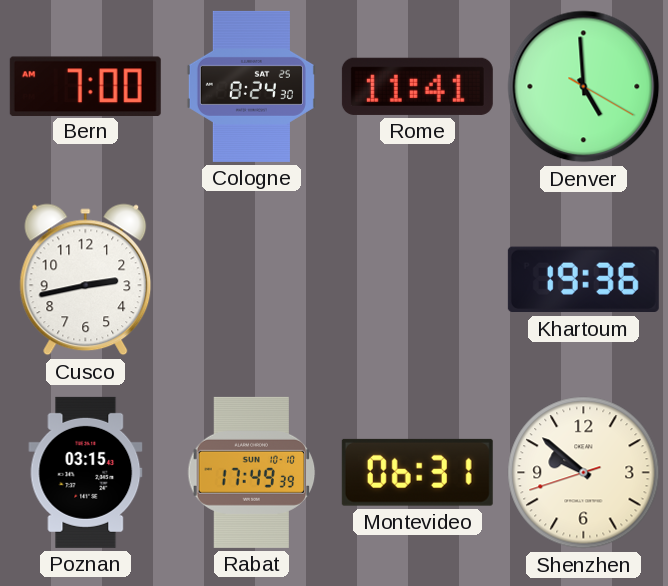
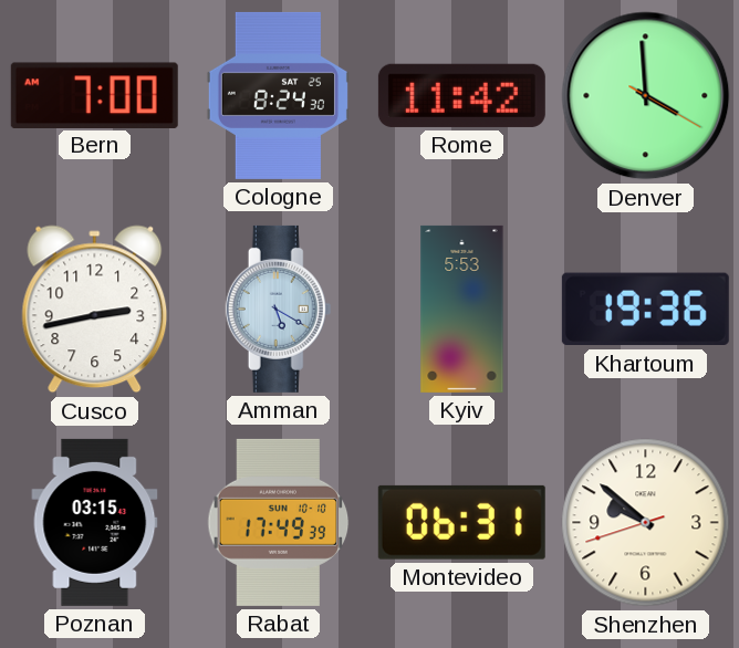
Rome: 11:41 -> 11:42 (461, 95)
Denver: 4:59 -> 3:59 (646, 96)
Amman: none -> 5:20 (279, 309)
Kyiv: none -> 5:53 (462, 309)
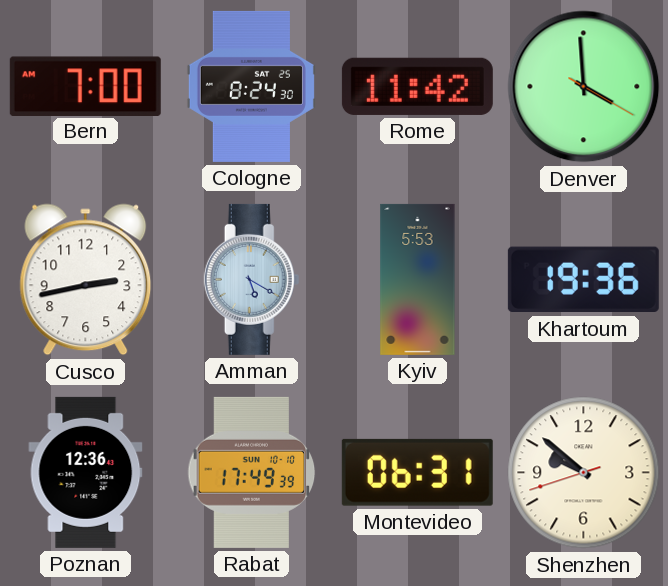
Poznan: 03:15 -> 12:36 (86, 472)
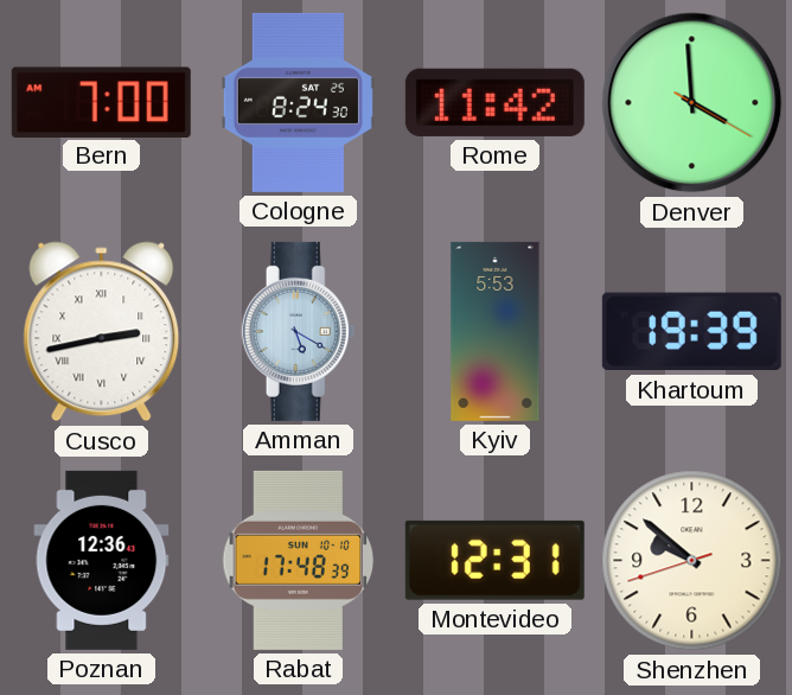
Cusco numerals: Arabic -> Roman (102, 332)
Khartoum: 19:36 -> 19:39 (691, 332)
Rabat: 17:49 -> 17:48 (299, 560)
Montevideo: 06:31 -> 12:31 (494, 560)
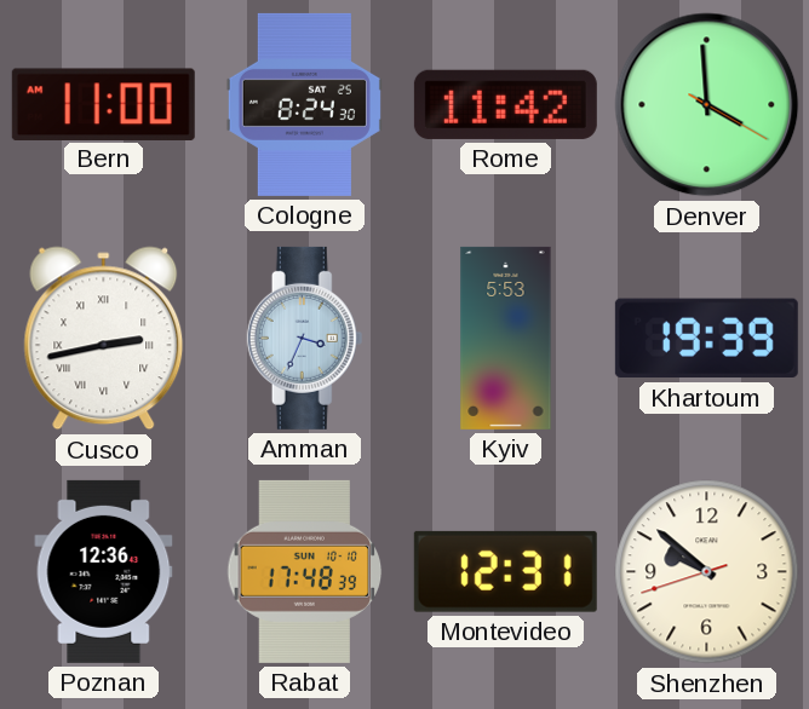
Bern: 7:00 -> 11:00 (103, 104)
Amman: 5:20 -> 3:34 (305, 338)
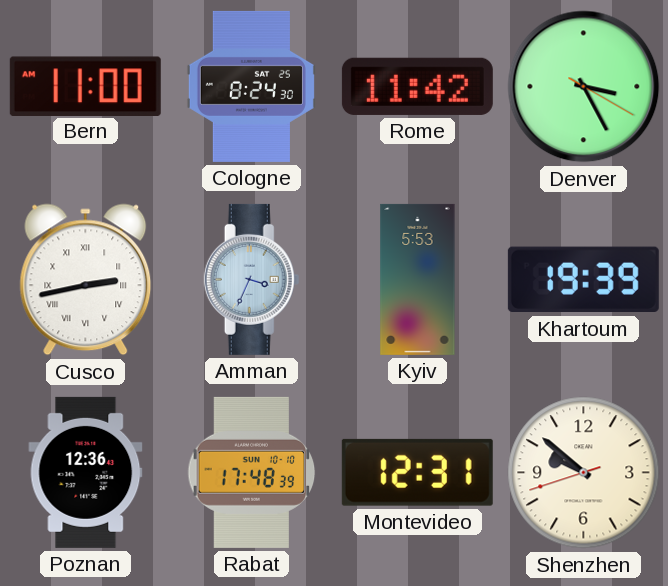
Denver: 3:59 -> 3:25 (584, 87)
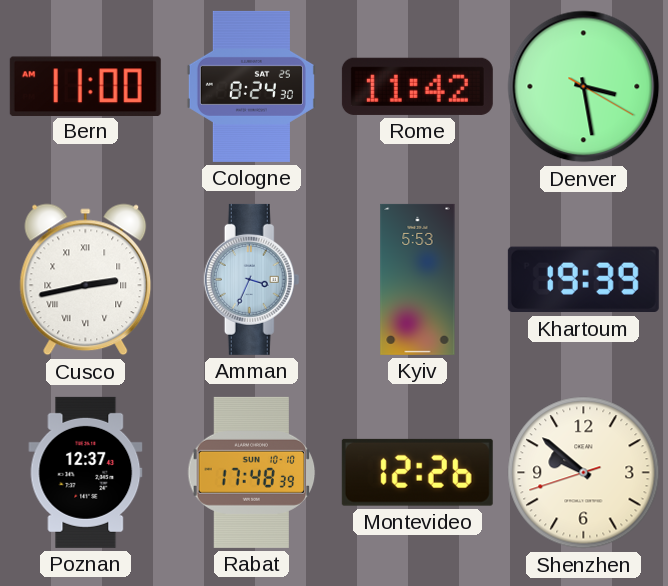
Denver: 3:25 -> 3:28 (584, 87)
Poznan: 12:36 -> 12:37 (86, 472)
Montevideo: 12:31 -> 12:26 (417, 472)
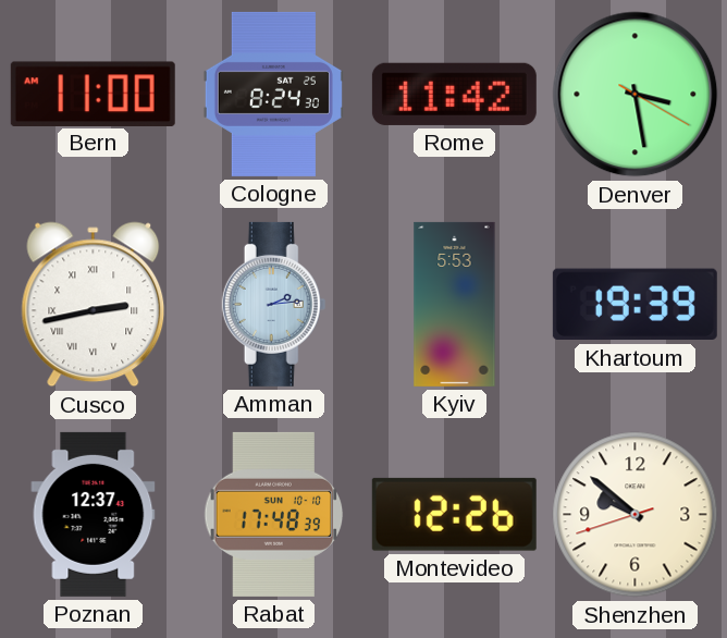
Amman: 3:34 -> 2:14 (274, 304)
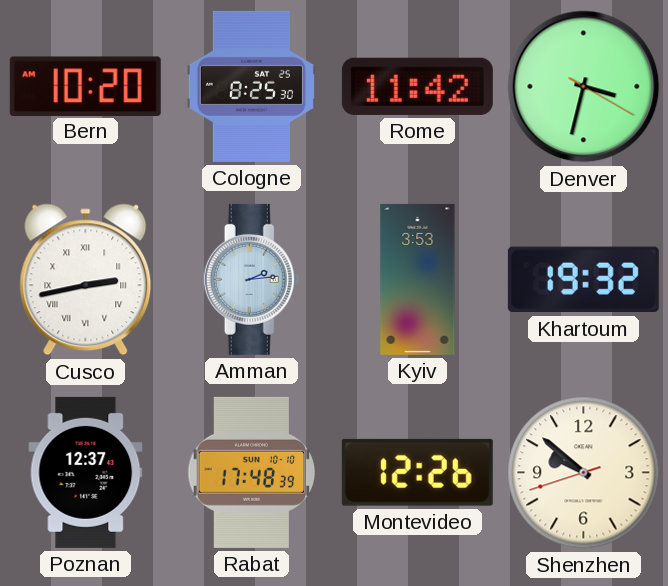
Bern: 11:00 -> 10:20 (85, 86)
Cologne: 8:24 -> 8:25 (251, 86)
Denver: 3:28 -> 3:32 (584, 87)
Kyiv: 5:53 -> 3:53 (418, 279)
Khartoum: 19:39 -> 19:32 (583, 280)
